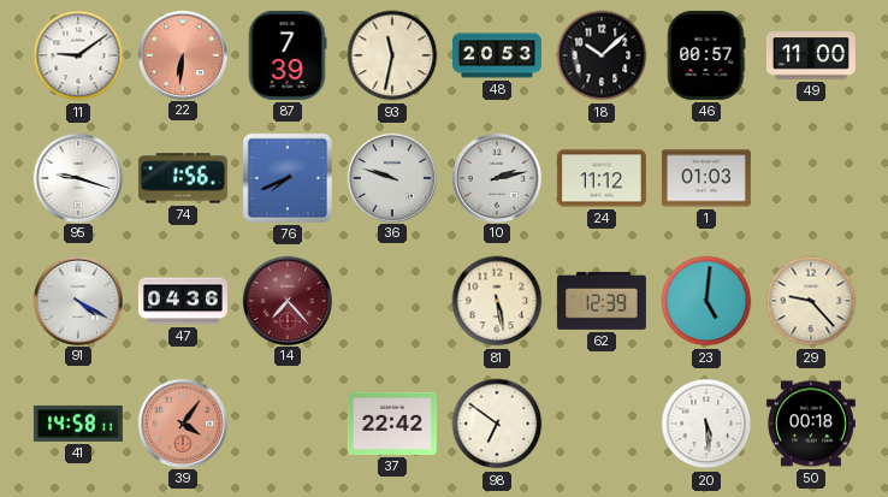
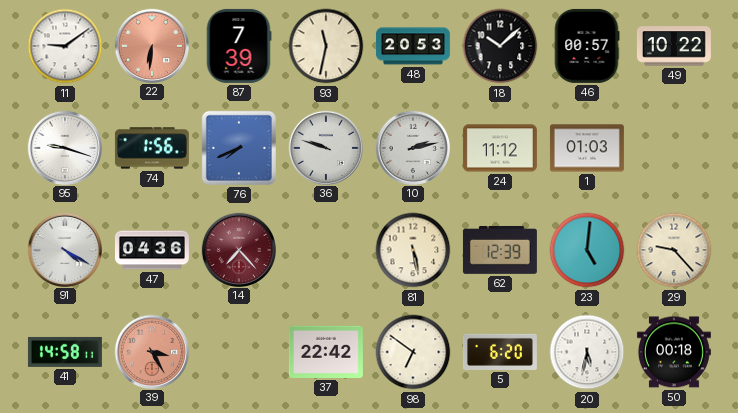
49: 11:00 -> 10:22 (674, 46)
39: 4:06 -> 3:25 (151, 351)
5: none -> 6:20 (500, 352)
20: 5:29 -> 5:32 (587, 352)
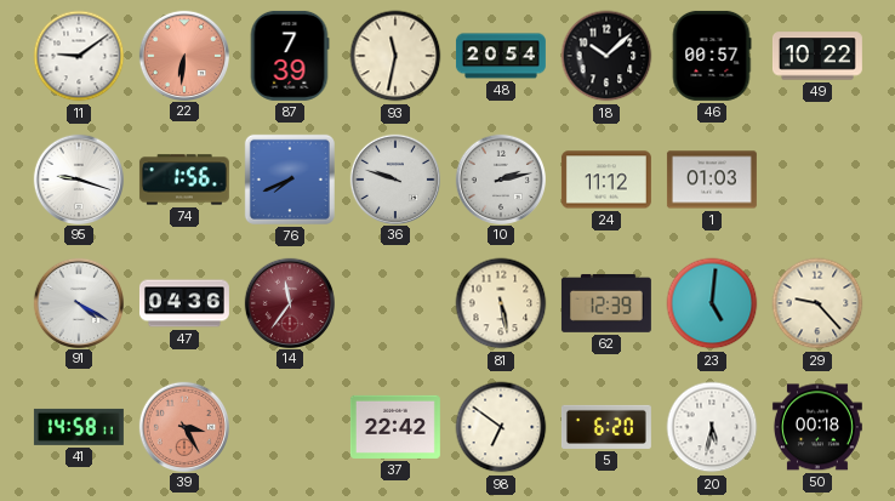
48: 20:53 -> 20:54 (501, 56)
14: 7:23 -> 11:36 (289, 302)
